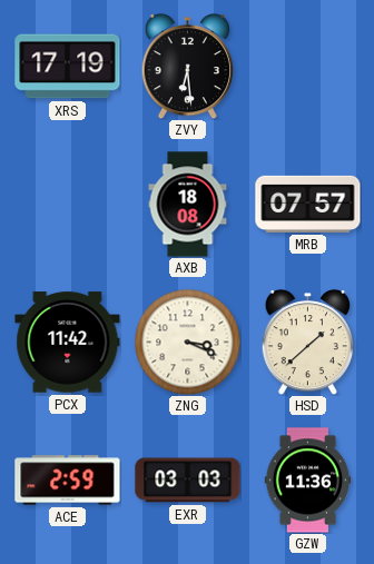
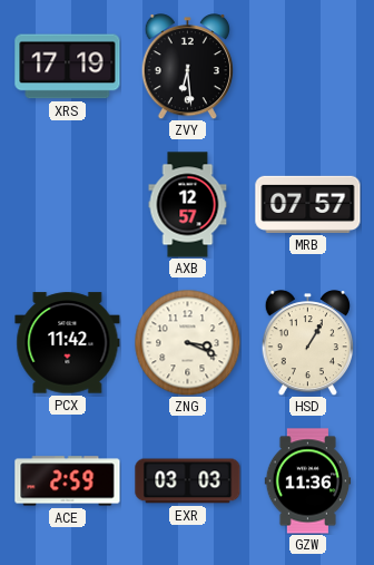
AXB: 18:08 -> 12:57 (188, 205)
HSD: 1:38 -> 1:05 (307, 343)
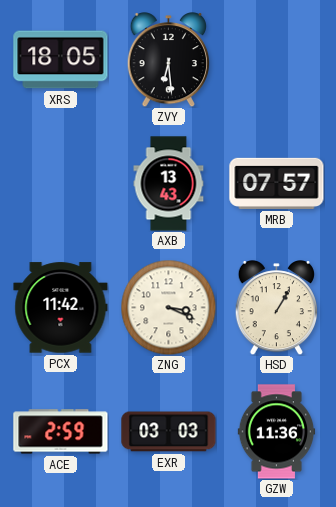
XRS: 17:19 -> 18:05 (61, 60)
AXB: 12:57 -> 13:43 (169, 184)
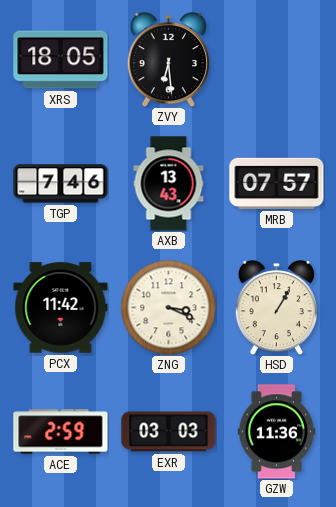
TGP: none -> 7:46 (61, 184)
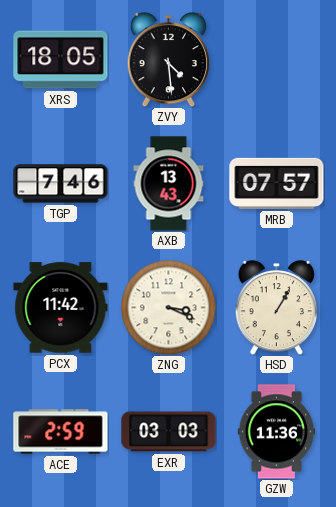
ZVY: 6:29 -> 4:29 (168, 60)
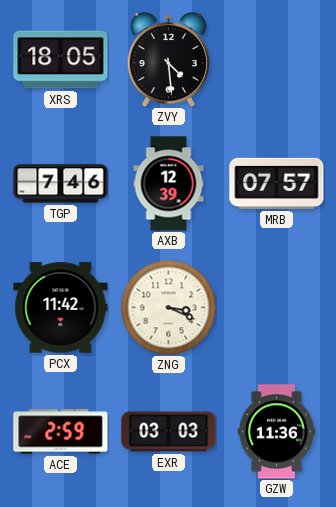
AXB: 13:43 -> 12:39 (169, 184)
HSD: 1:05 -> none (276, 308)
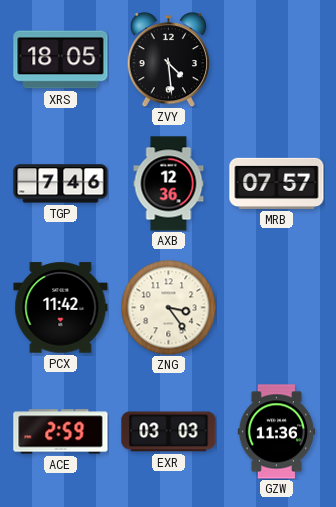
AXB: 12:39 -> 12:36 (169, 184)
ZNG: 3:19 -> 3:24 (168, 307)
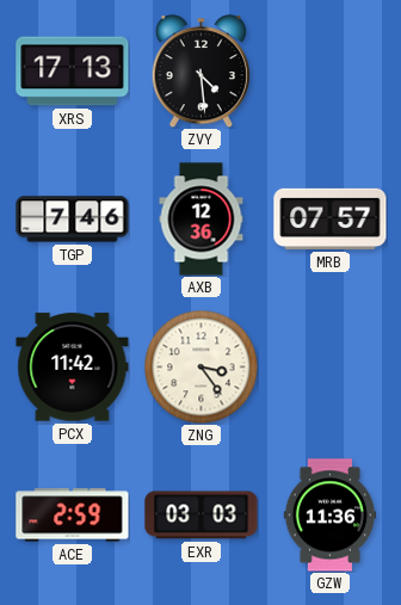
XRS: 18:05 -> 17:13 (73, 72)
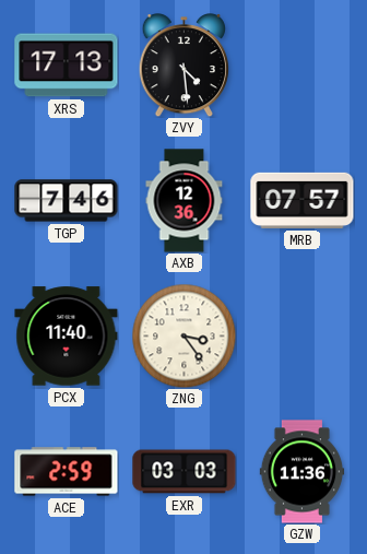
PCX: 11:42 -> 11:40 (67, 337)
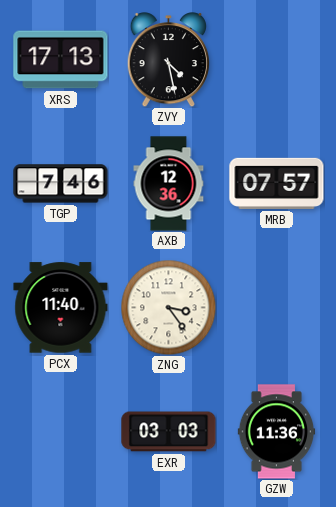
ZVY: 4:29 -> 4:28 (168, 60)
ACE: 2:59 -> none (67, 472)
